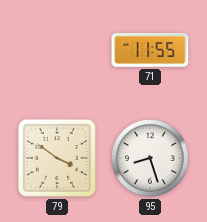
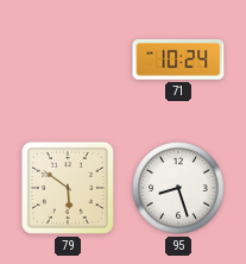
71: 11:55 -> 10:24 (178, 61)
79: 3:51 -> 5:51 (68, 188)
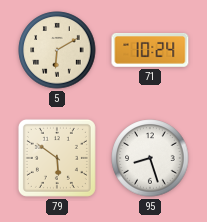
5: none -> 6:10 (57, 50)
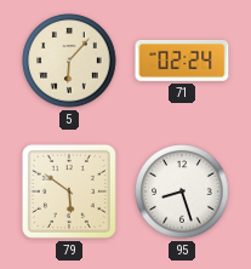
5: 6:10 -> 6:07 (69, 61)
71: 10:24 -> 02:24 (182, 62)
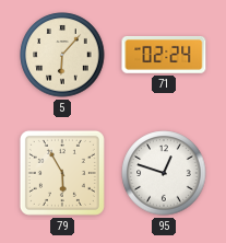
79: 5:51 -> 5:55 (62, 173)
95: 8:27 -> 12:48 (164, 173)
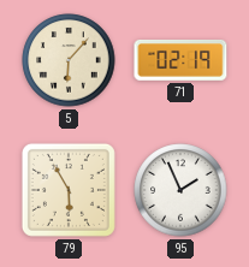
71: 02:24 -> 02:19 (180, 61)
95: 12:48 -> 1:56 (180, 190)
